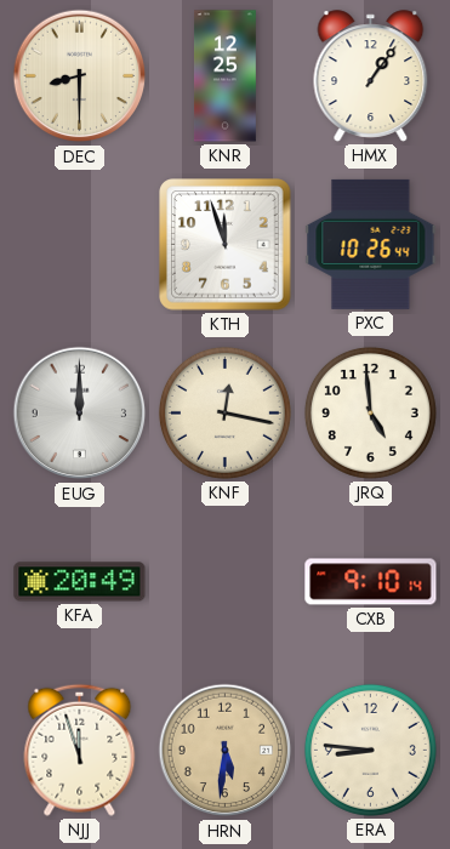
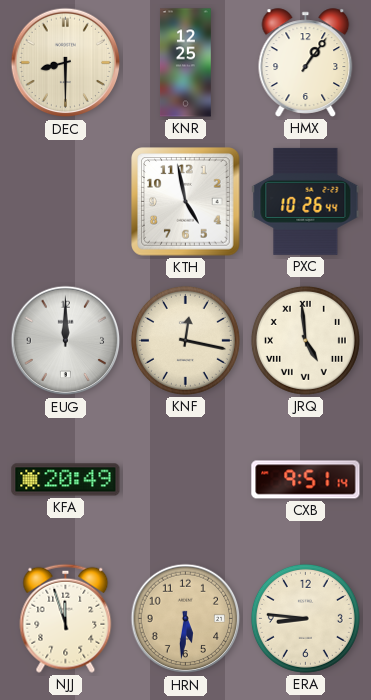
KTH: 11:57 -> 4:58 (186, 202)
JRQ numerals: Arabic -> Roman (305, 340)
CXB: 9:10 -> 9:51 (306, 480)
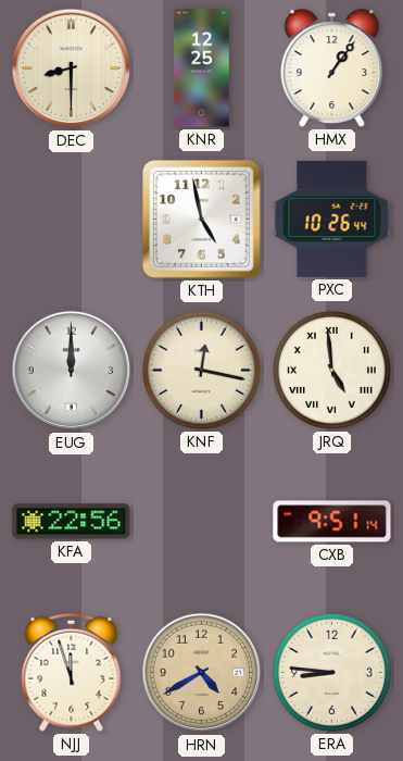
KFA: 20:49 -> 22:56 (72, 522)
HRN: 5:31 -> 4:40 (202, 673)
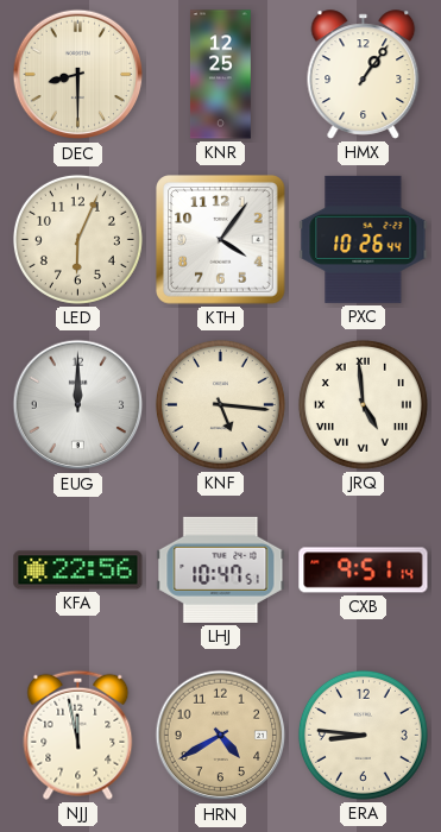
LED: none -> 6:04 (77, 239)
KTH: 4:58 -> 4:06 (221, 240)
KNF: 12:17 -> 5:16 (220, 404)
LHJ: none -> 10:47 (221, 569)
NJJ: 11:57 -> 11:58 (78, 735)
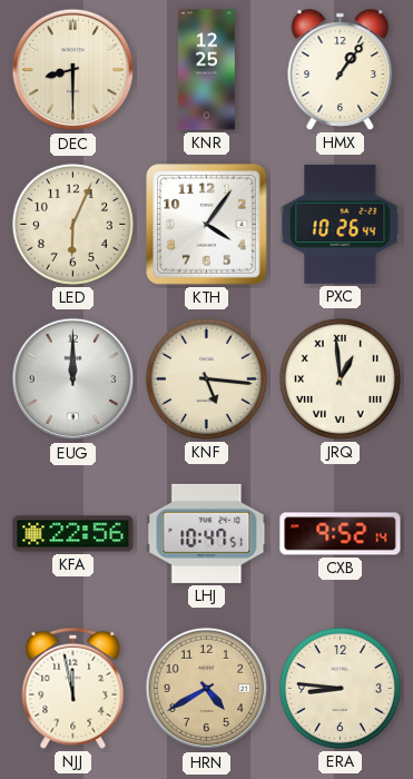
JRQ: 4:59 -> 12:59 (340, 378)
CXB: 9:51 -> 9:52 (341, 534)
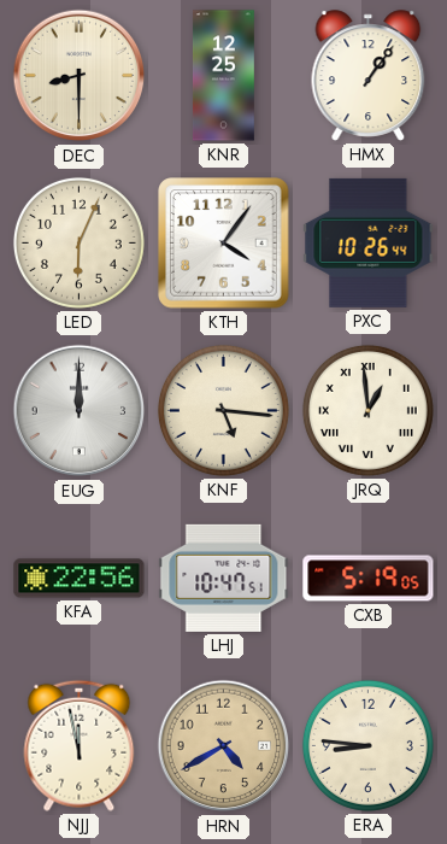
CXB: 9:52 -> 5:19 (369, 579)
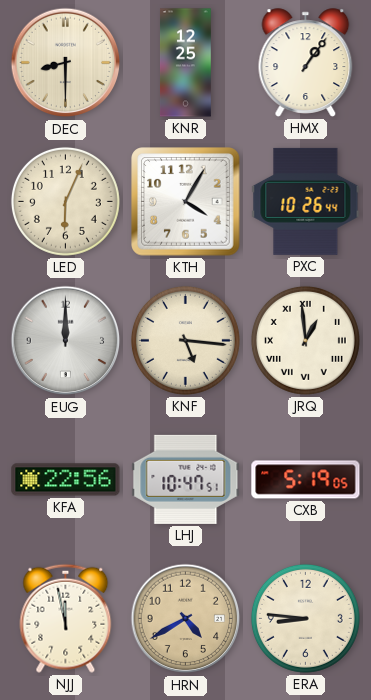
KTH: 4:06 -> 4:05 (186, 202)
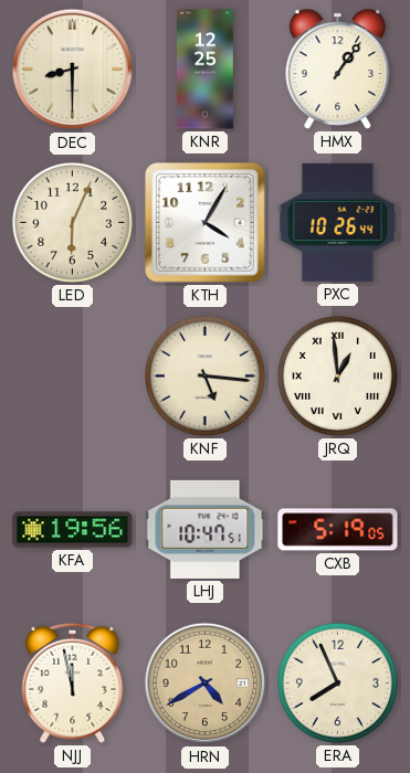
EUG: 12:00 -> none (66, 341)
KFA: 22:56 -> 19:56 (73, 530)
ERA: 8:46 -> 7:56 (337, 682)
